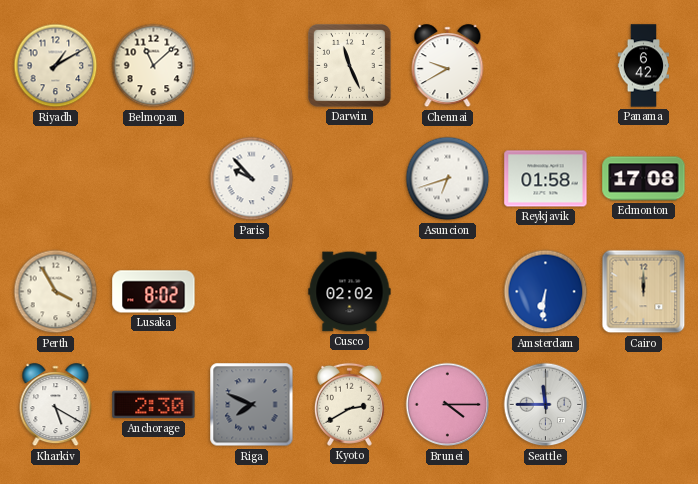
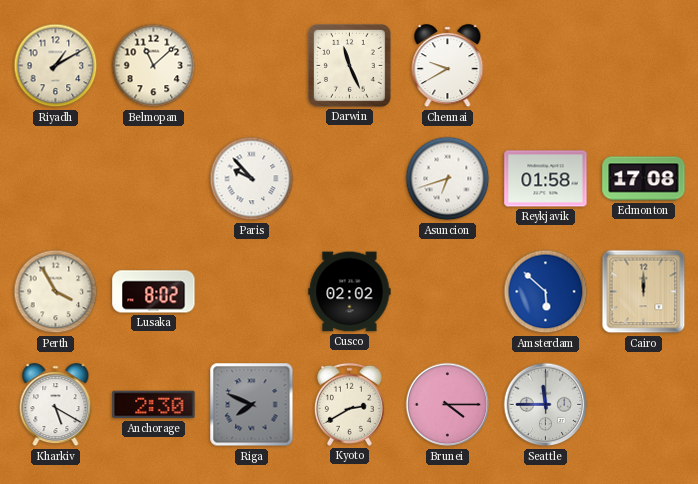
Panama: 6:42 -> none (644, 66)
Amsterdam: 6:31 -> 5:52 (546, 292)
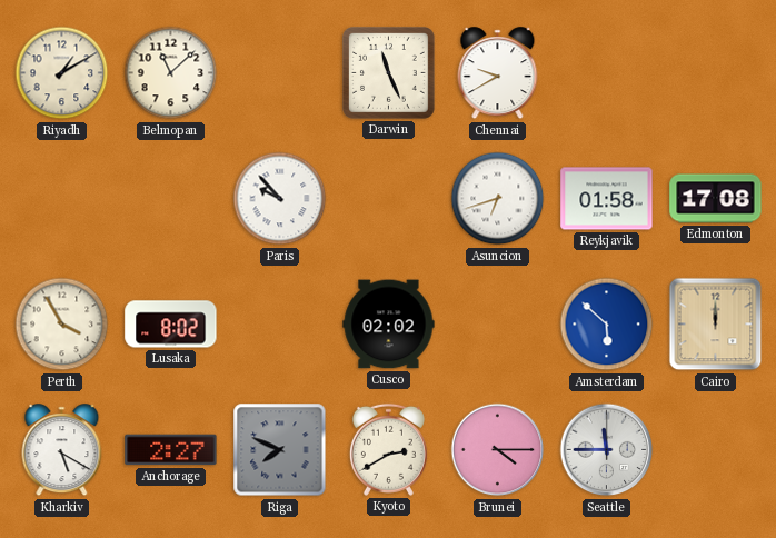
Anchorage: 2:30 -> 2:27 (171, 450)
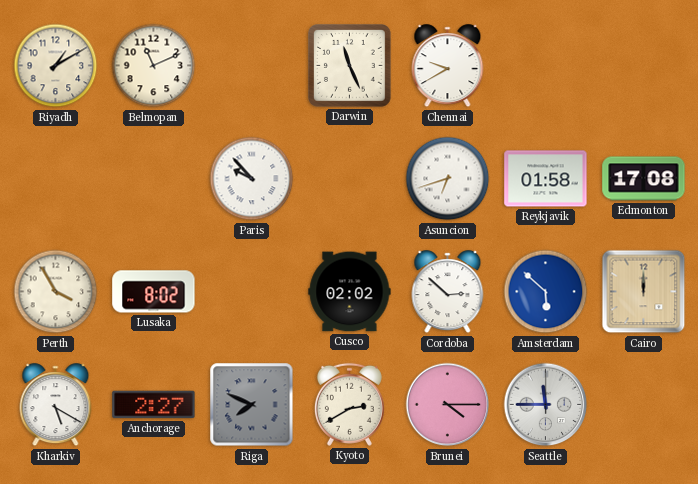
Belmopan: 11:08 -> 11:11 (154, 66)
Cordoba: none -> 2:52 (448, 292)
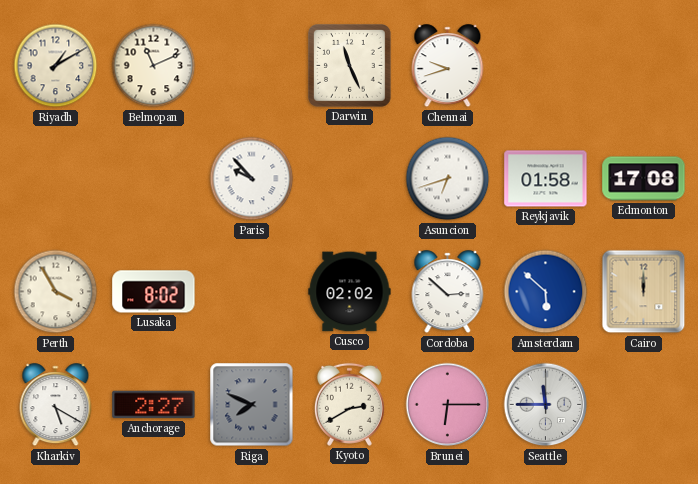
Chennai: 9:40 -> 9:42 (448, 66)
Brunei: 4:15 -> 6:15 (448, 405)
